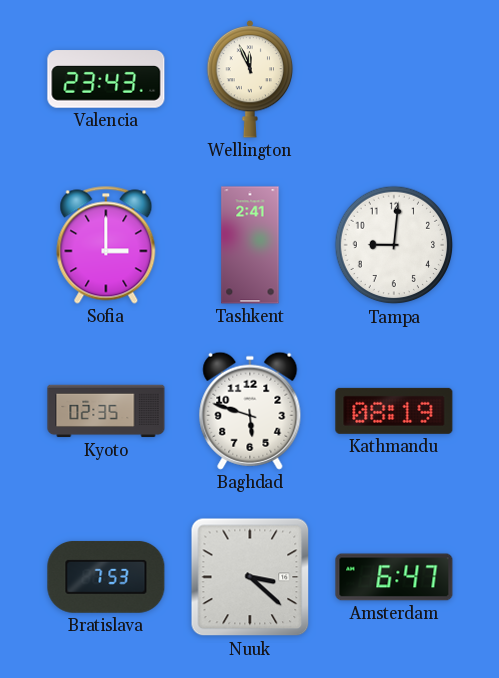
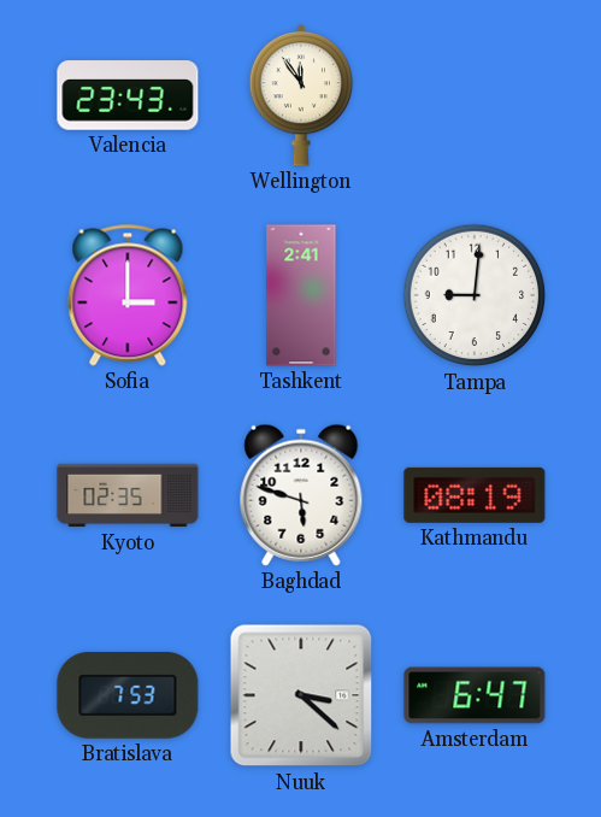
Wellington: 11:56 -> 11:54 (301, 95)
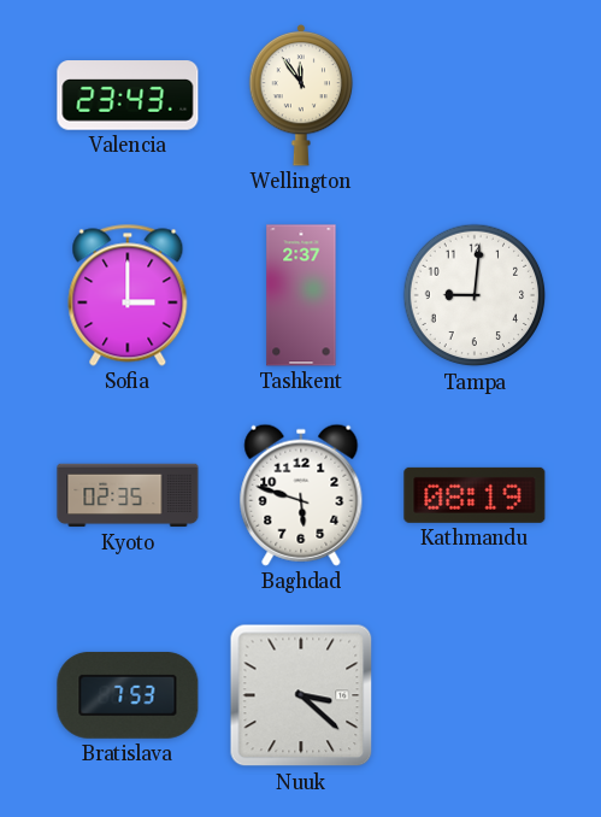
Tashkent: 2:41 -> 2:37 (301, 295)
Amsterdam: 6:47 -> none (475, 695)
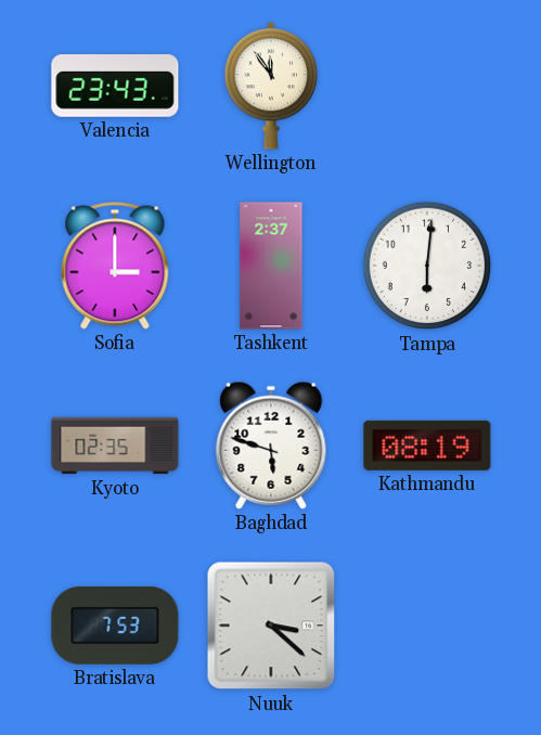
Tampa: 9:01 -> 6:01 (427, 266)
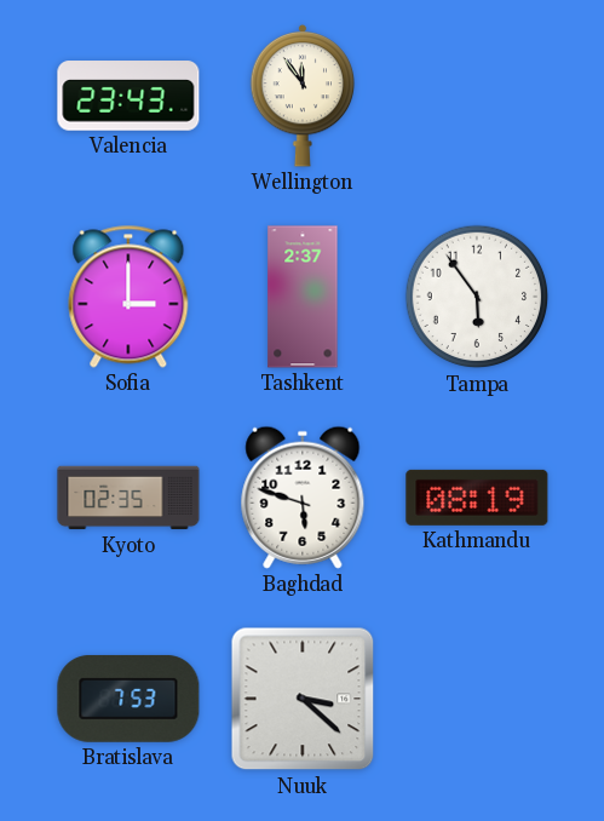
Tampa: 6:01 -> 5:54 (477, 297)
